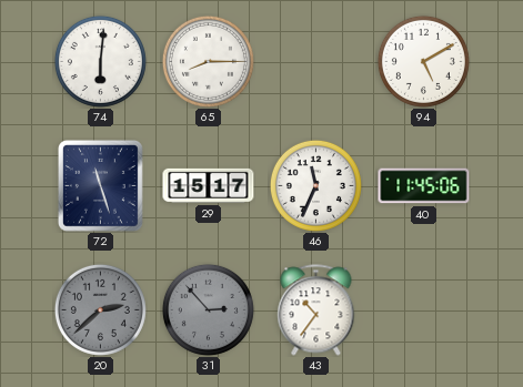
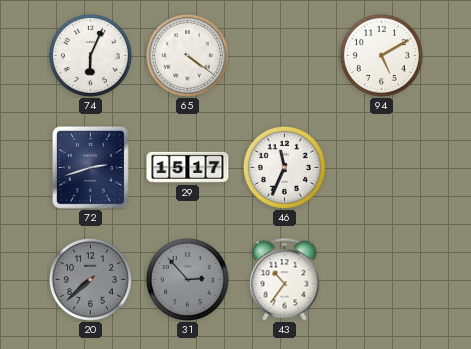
74: 6:01 -> 6:04 (90, 55)
65: 8:15 -> 4:21 (187, 55)
72: 11:27 -> 2:42 (90, 168)
40: 11:45 -> none (424, 186)
20: 2:38 -> 7:38 (90, 279)
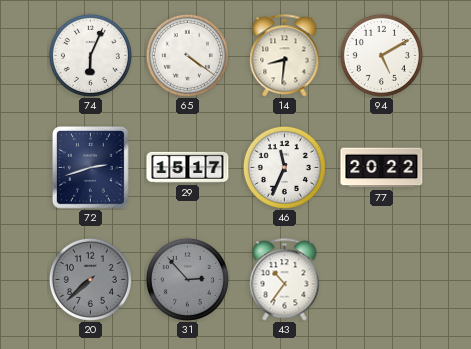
14: none -> 8:31 (285, 56)
77: none -> 20:22 (382, 168)
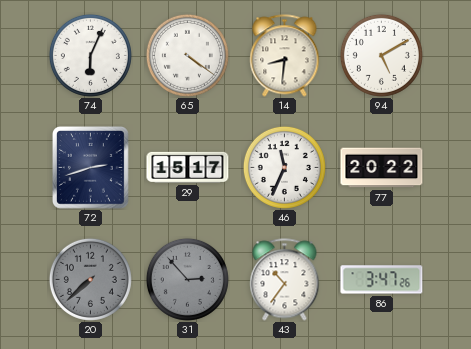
86: none -> 3:47 (382, 280)
